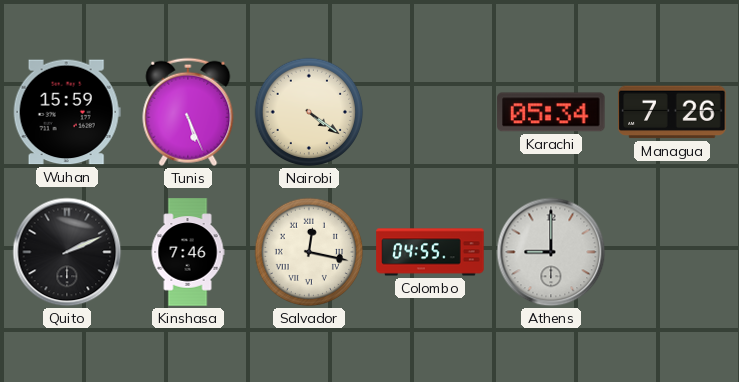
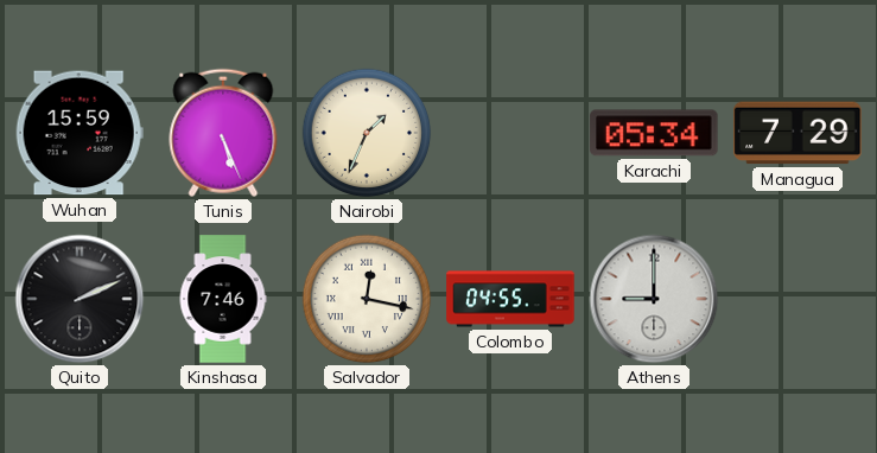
Nairobi: 4:21 -> 1:34 (367, 133)
Managua: 7:26 -> 7:29 (797, 133)
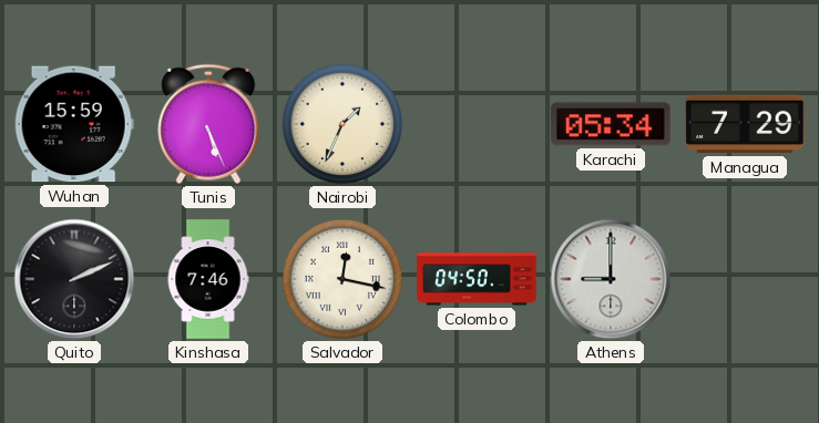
Colombo: 04:55 -> 04:50 (477, 279)
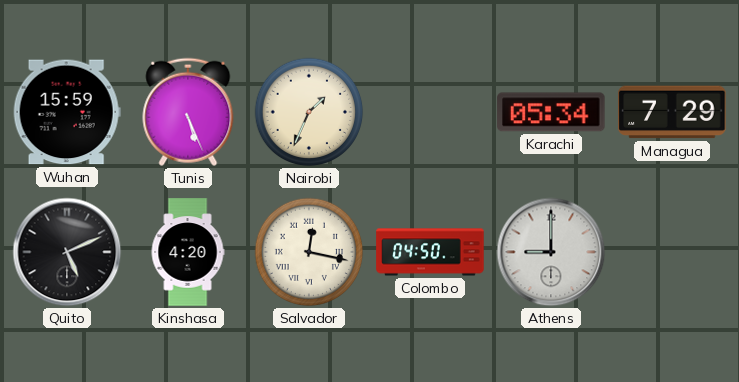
Quito: 2:11 -> 5:11 (67, 252)
Kinshasa: 7:46 -> 4:20 (188, 252)
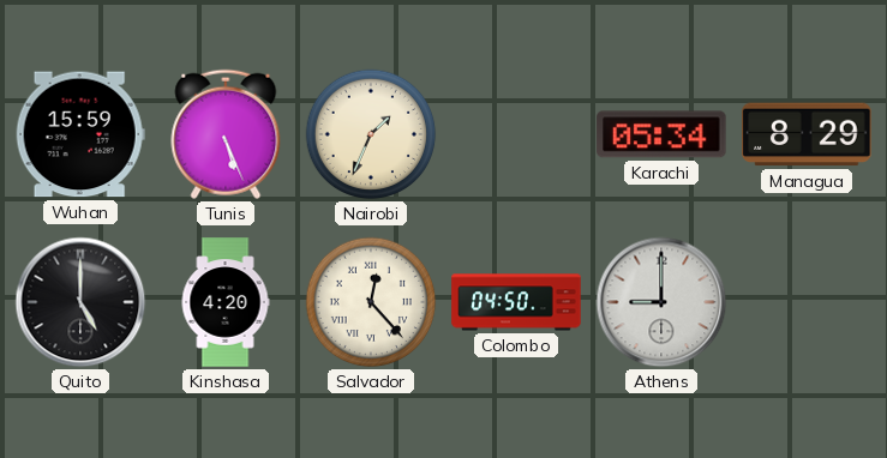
Managua: 7:29 -> 8:29 (807, 134)
Quito: 5:11 -> 5:00 (80, 302)
Salvador: 12:17 -> 12:23 (371, 302)
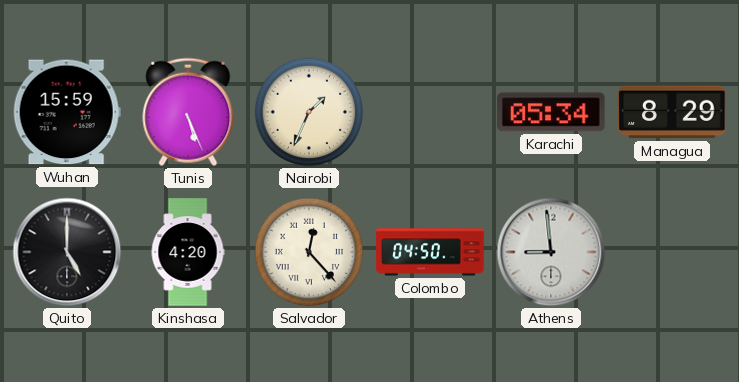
Athens: 9:00 -> 8:59 (551, 252)
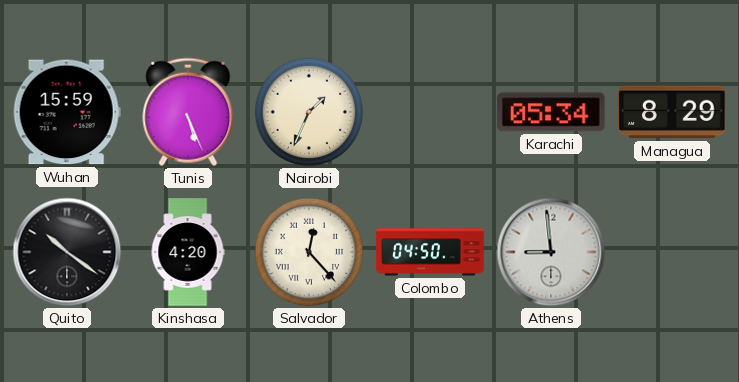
Quito: 5:00 -> 10:21 (67, 252)
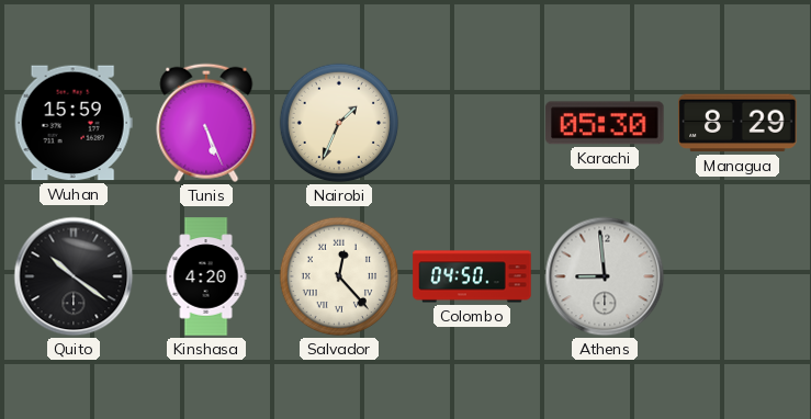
Karachi: 05:34 -> 05:30 (605, 123)
